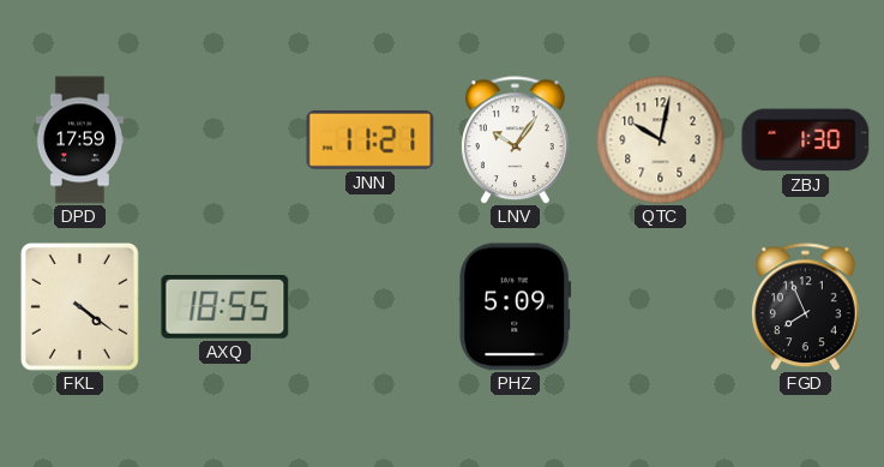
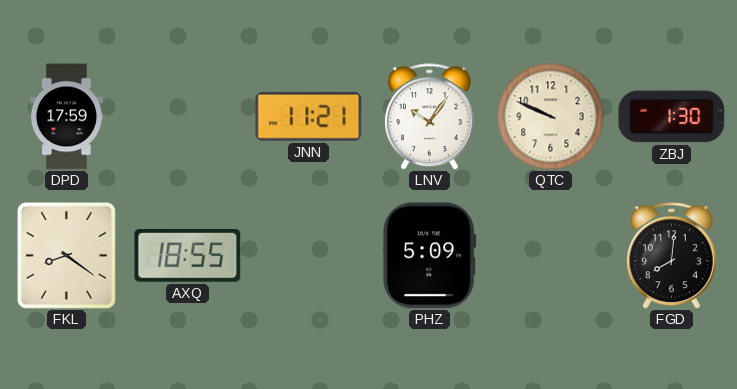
QTC: 10:02 -> 9:49 (551, 117)
FKL: 4:21 -> 8:21 (66, 255)
FGD: 7:56 -> 8:01 (671, 256)
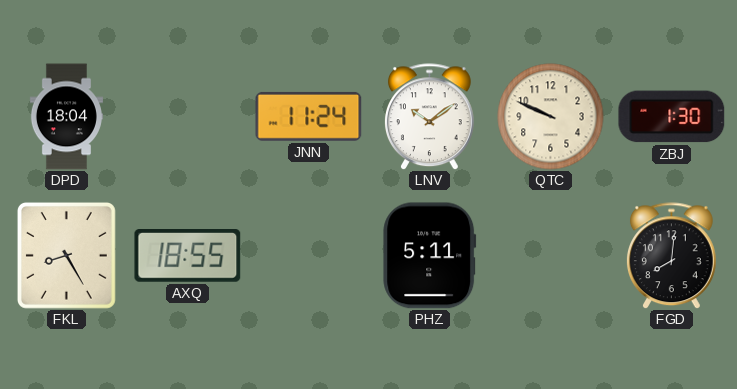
DPD: 17:59 -> 18:04 (66, 117)
JNN: 11:21 -> 11:24 (309, 116)
LNV: 10:06 -> 10:09 (429, 117)
FKL: 8:21 -> 8:25 (66, 255)
PHZ: 5:09 -> 5:11 (430, 256)
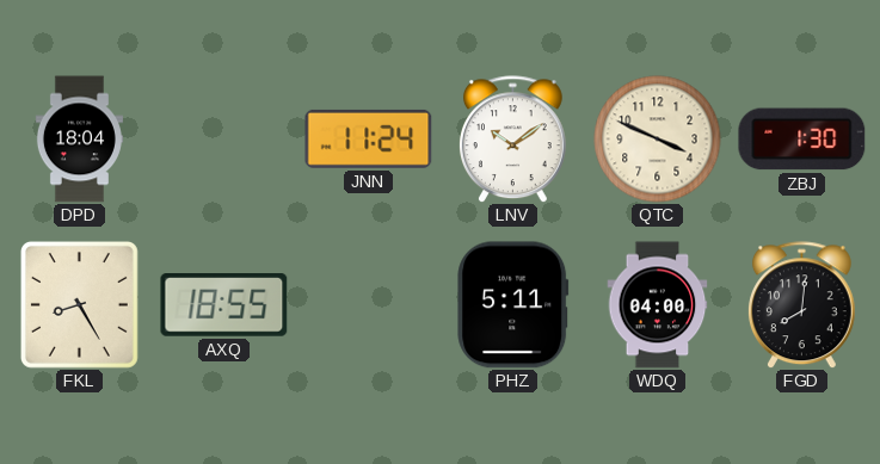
QTC: 9:49 -> 3:49 (658, 140)
WDQ: none -> 04:00 (658, 305)
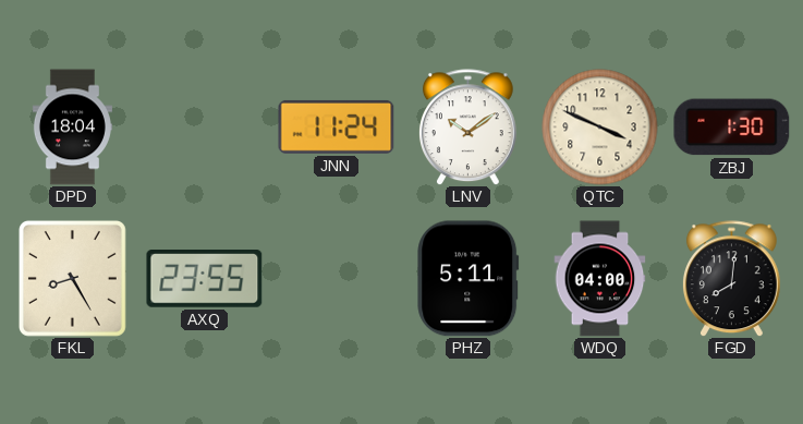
AXQ: 18:55 -> 23:55 (205, 279)
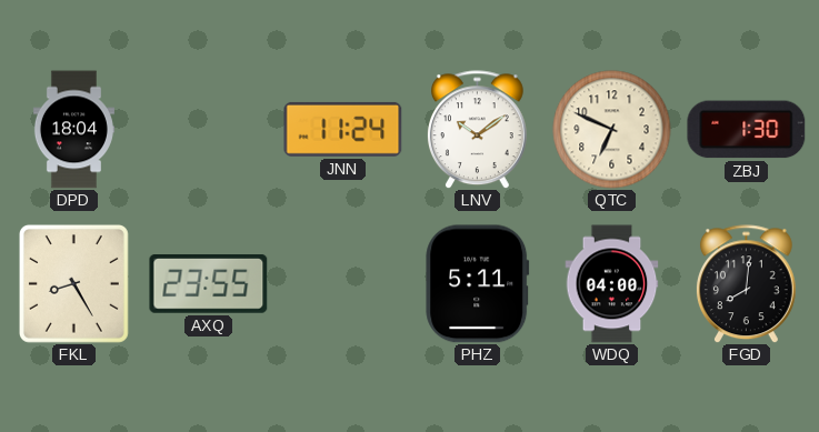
QTC: 3:49 -> 6:49 (612, 130)
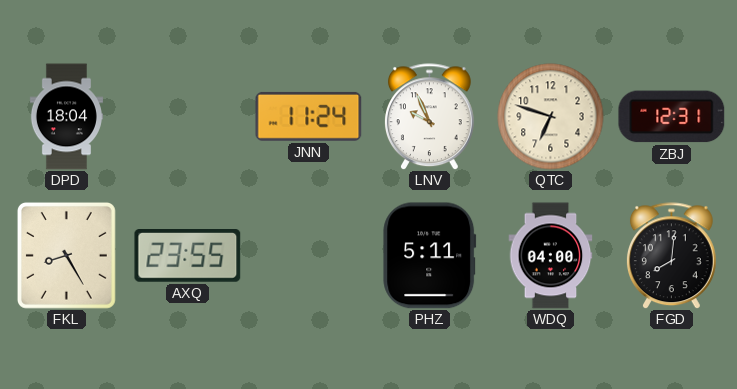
LNV: 10:09 -> 9:56 (429, 117)
QTC: 6:49 -> 6:48 (551, 117)
ZBJ: 1:30 -> 12:31 (672, 117)
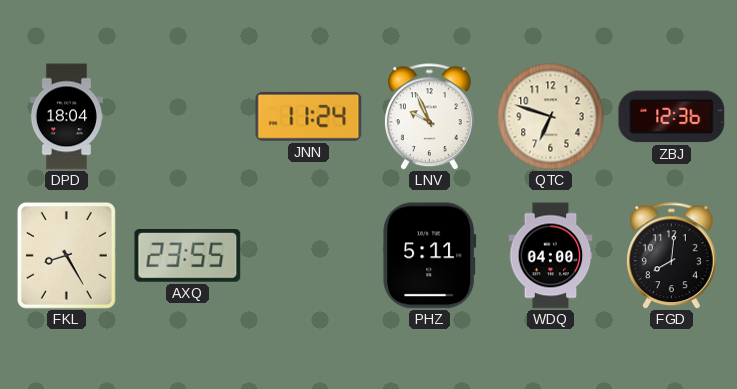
ZBJ: 12:31 -> 12:36 (672, 117)
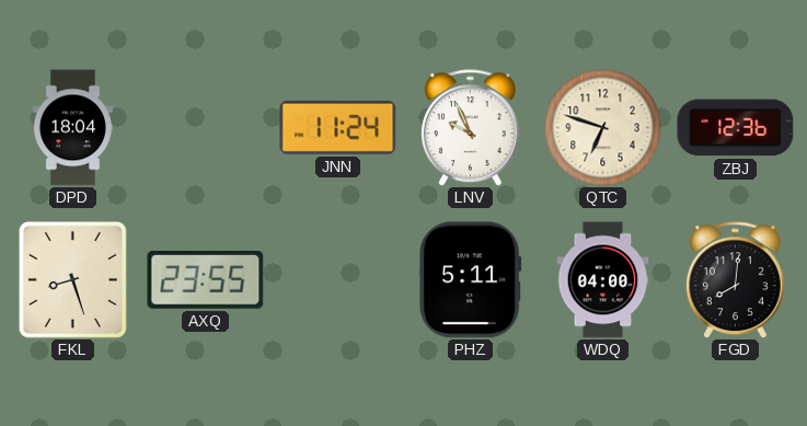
FKL: 8:25 -> 8:27 (72, 279)
